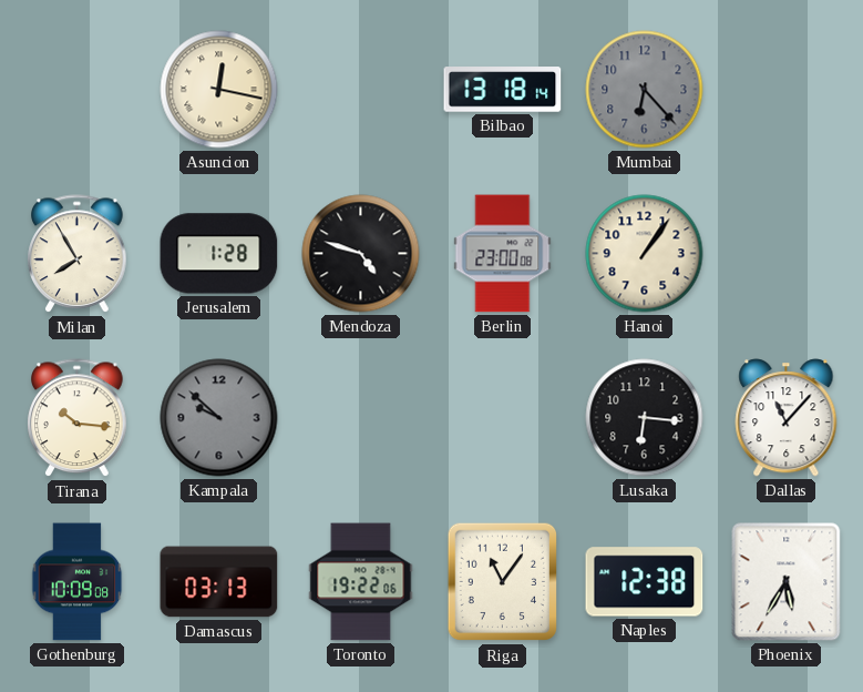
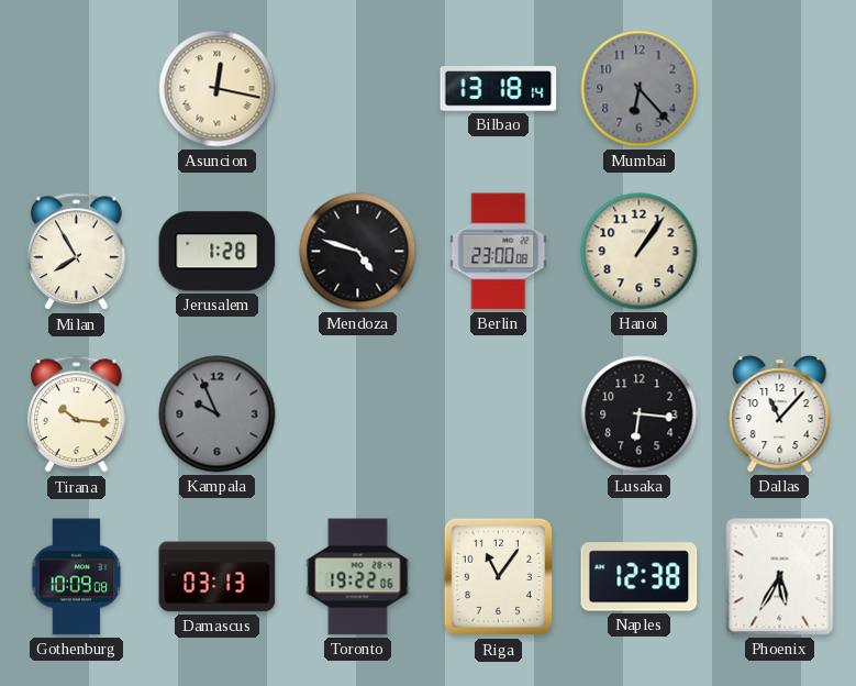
Kampala: 9:52 -> 9:56 (218, 414)
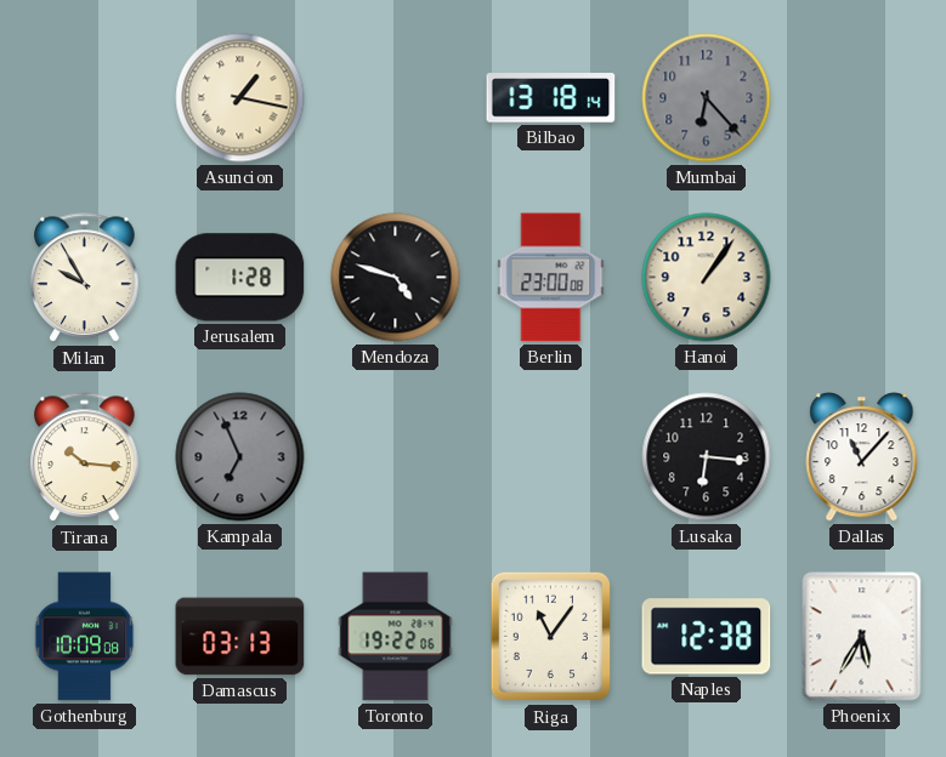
Asuncion: 12:17 -> 1:17 (240, 98)
Milan: 7:55 -> 9:55 (85, 278)
Kampala: 9:56 -> 6:56 (240, 457)
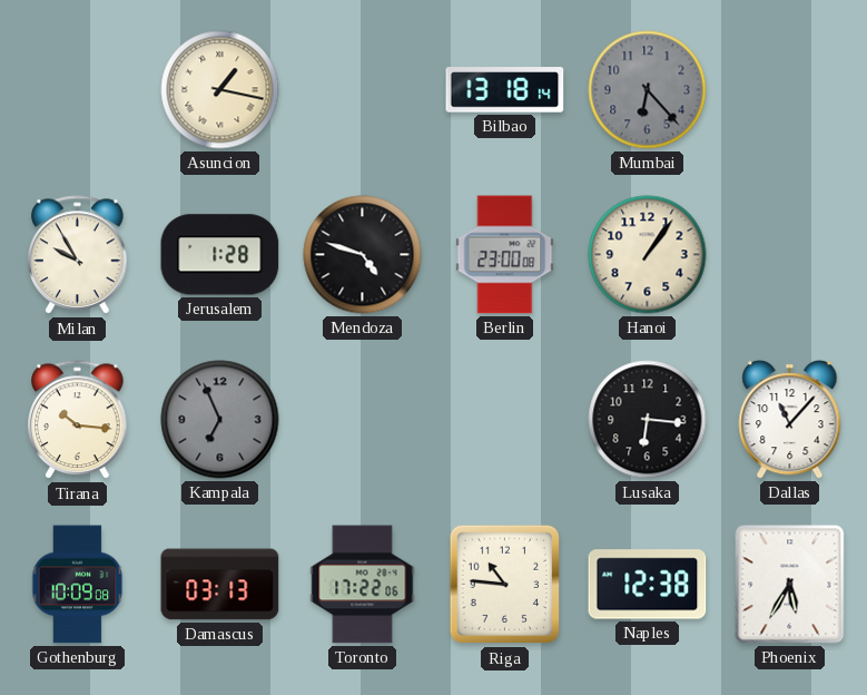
Toronto: 19:22 -> 17:22 (363, 585)
Riga: 11:06 -> 10:46 (505, 585)
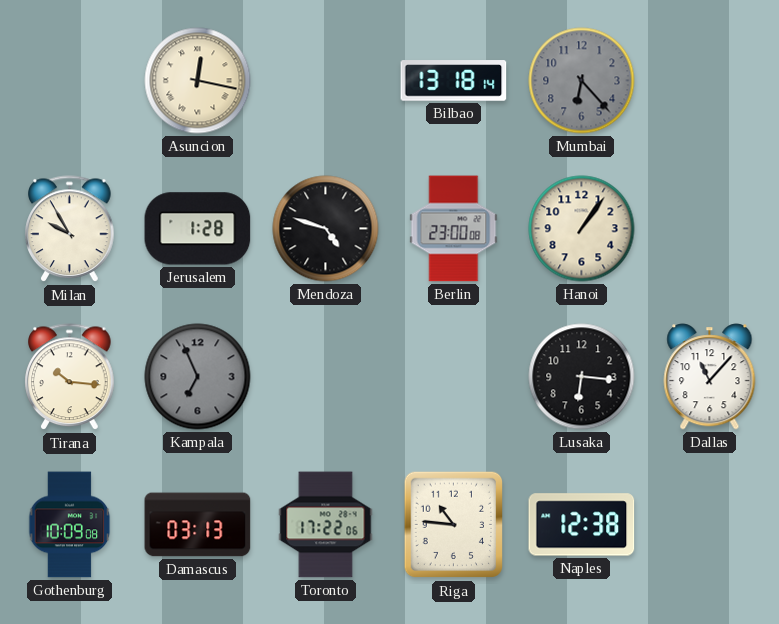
Asuncion: 1:17 -> 12:17 (198, 81)
Phoenix: 5:35 -> none (790, 585)
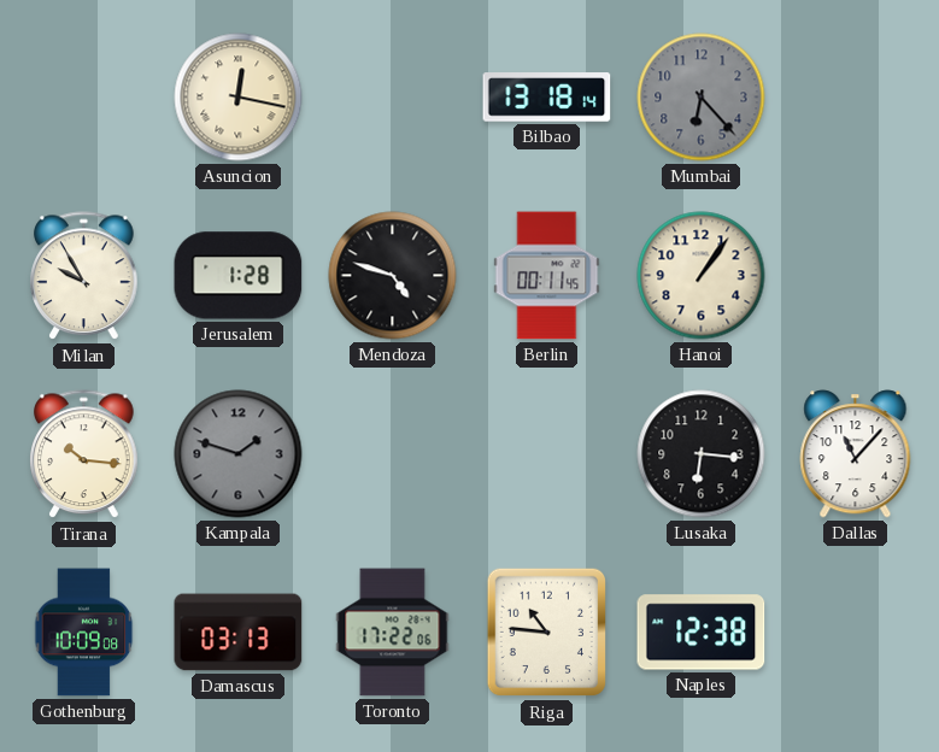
Berlin: 23:00 -> 00:11 (547, 276)
Kampala: 6:56 -> 1:48 (239, 454)
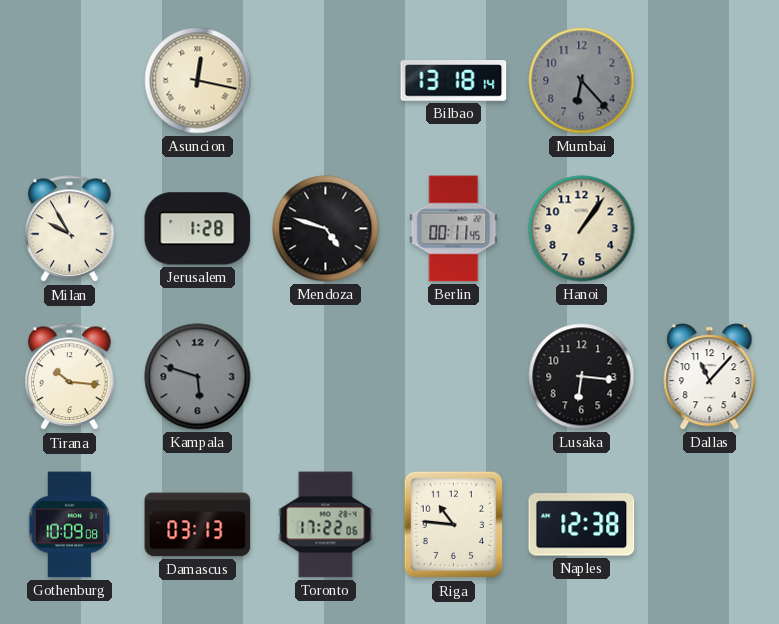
Kampala: 1:48 -> 5:48 (198, 377)
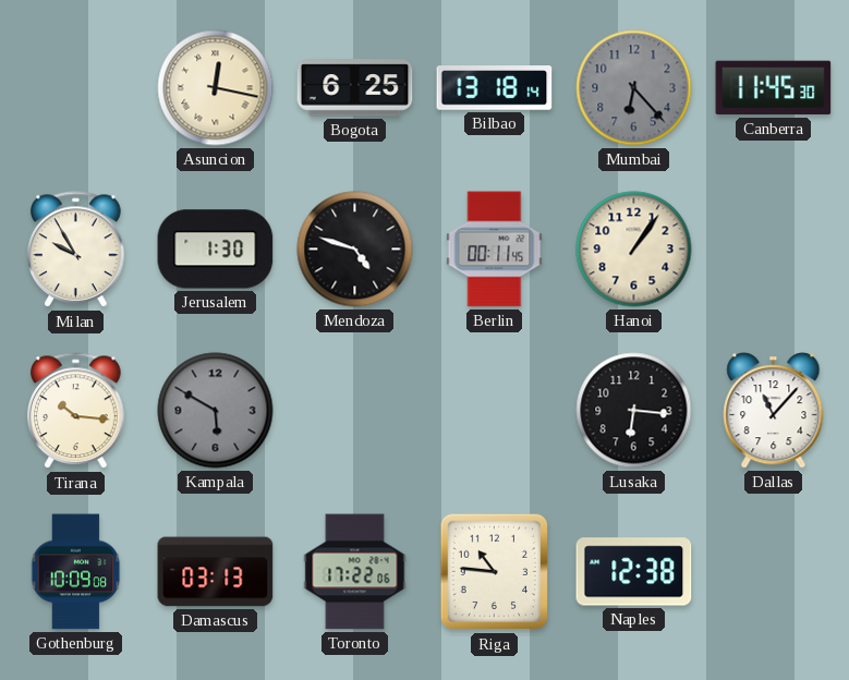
Bogota: none -> 6:25 (355, 88)
Canberra: none -> 11:45 (774, 88)
Jerusalem: 1:28 -> 1:30 (216, 250)
Kampala: 5:48 -> 5:50 (216, 411)
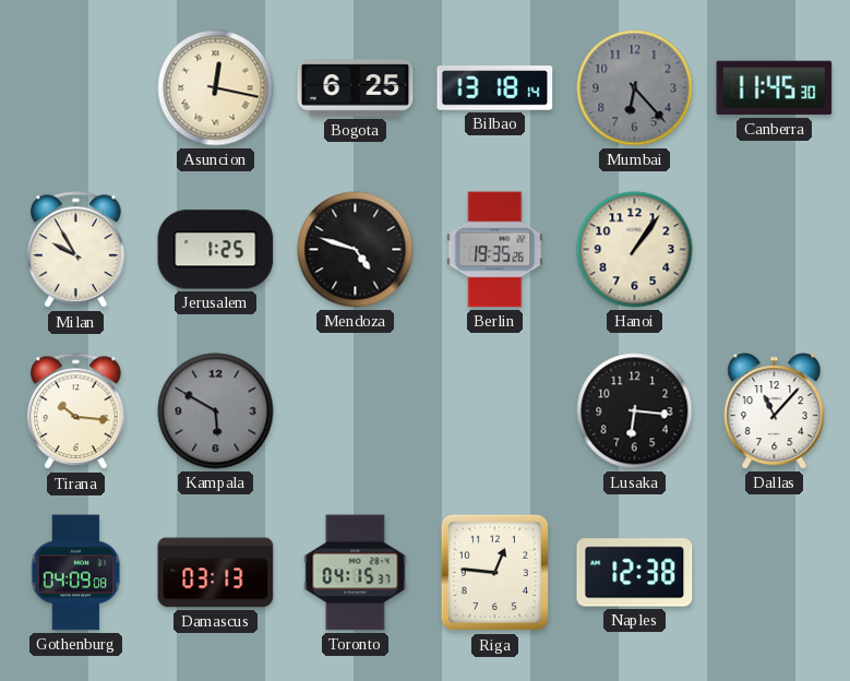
Jerusalem: 1:30 -> 1:25 (216, 250)
Berlin: 00:11 -> 19:35 (495, 250)
Gothenburg: 10:09 -> 04:09 (76, 573)
Toronto: 17:22 -> 04:15 (356, 573)
Riga: 10:46 -> 12:46 (495, 573)
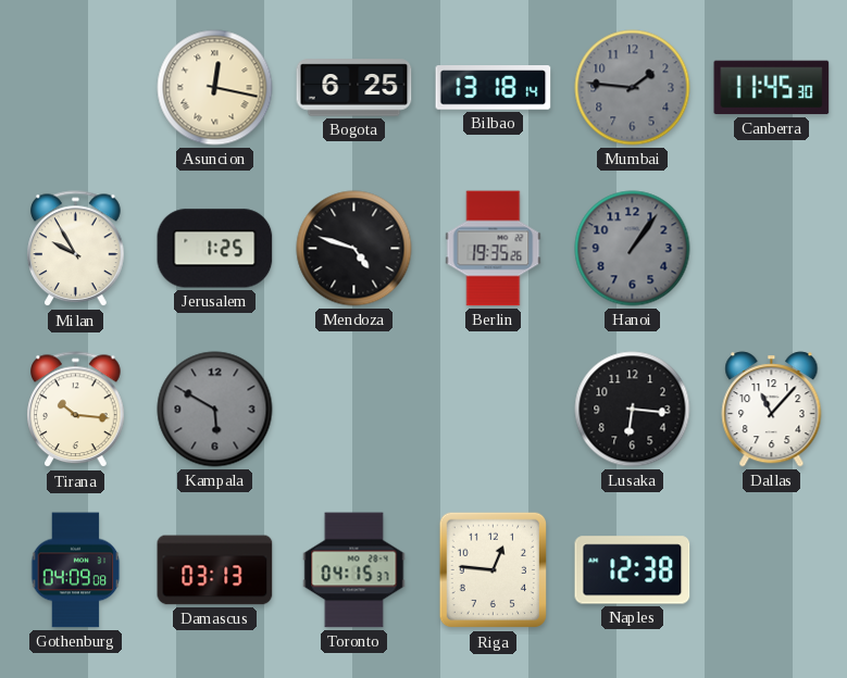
Mumbai: 6:23 -> 1:46 (633, 88)
Hanoi dial: cream -> grey (633, 249)
